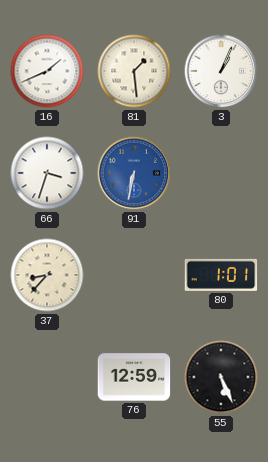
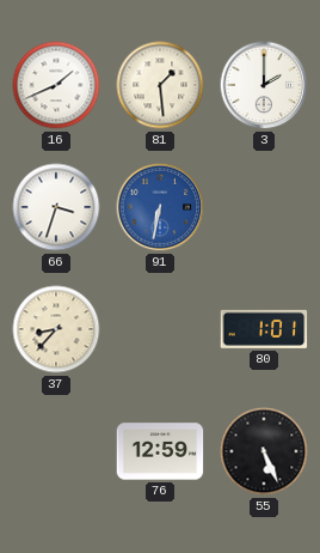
3: 1:04 -> 2:00 (264, 85)
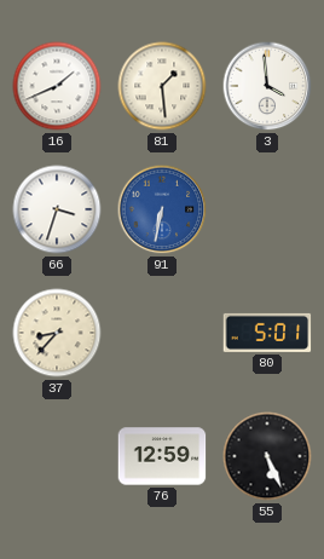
3: 2:00 -> 3:59 (267, 86)
80: 1:01 -> 5:01 (267, 333)
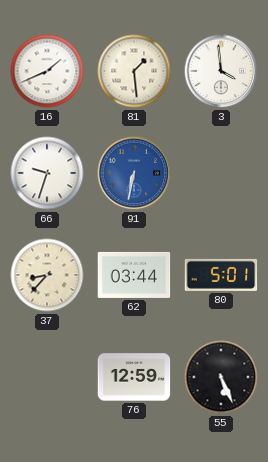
66: 3:33 -> 9:33 (47, 173)
62: none -> 03:44 (134, 275)
